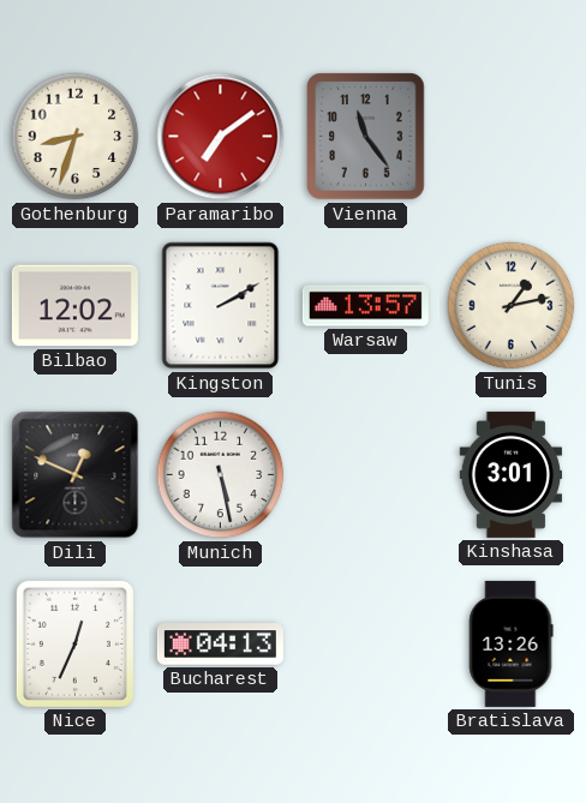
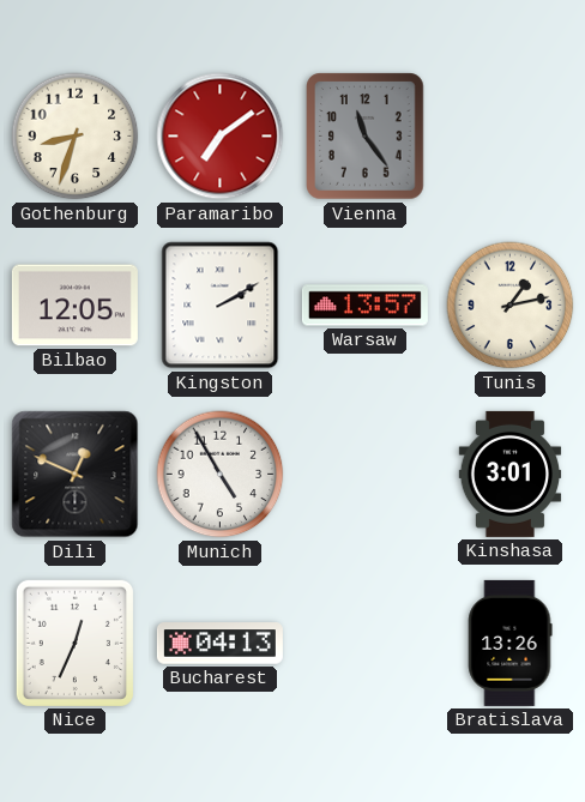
Bilbao: 12:02 -> 12:05 (74, 306)
Munich: 5:28 -> 4:55 (221, 475)
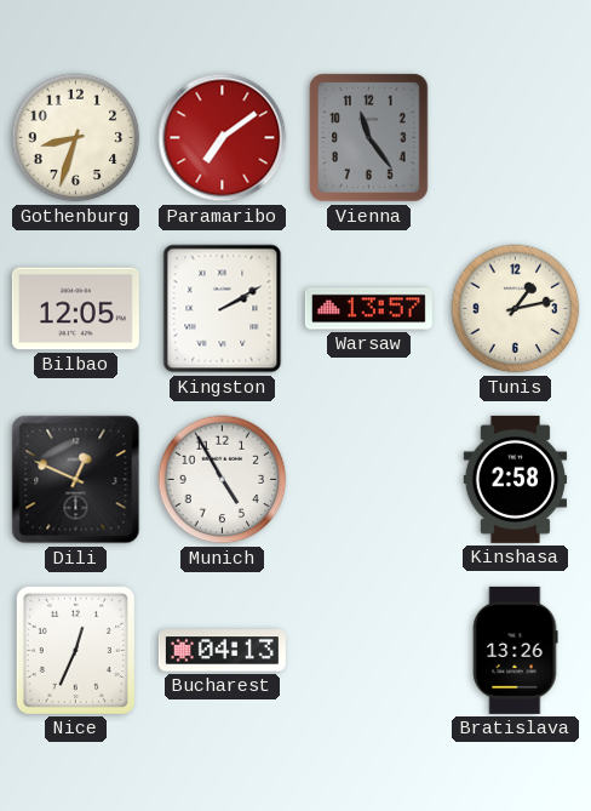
Kinshasa: 3:01 -> 2:58 (516, 479)
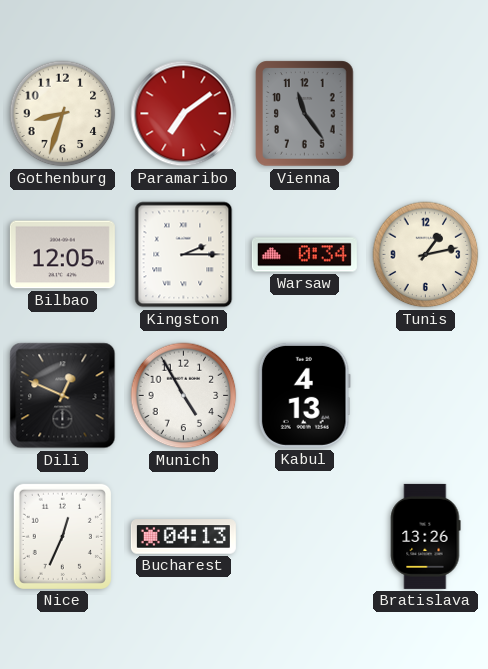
Kingston: 2:10 -> 2:15 (184, 255)
Warsaw: 13:57 -> 0:34 (304, 255)
Kabul: none -> 4:13 (304, 395)
Kinshasa: 2:58 -> none (516, 479)
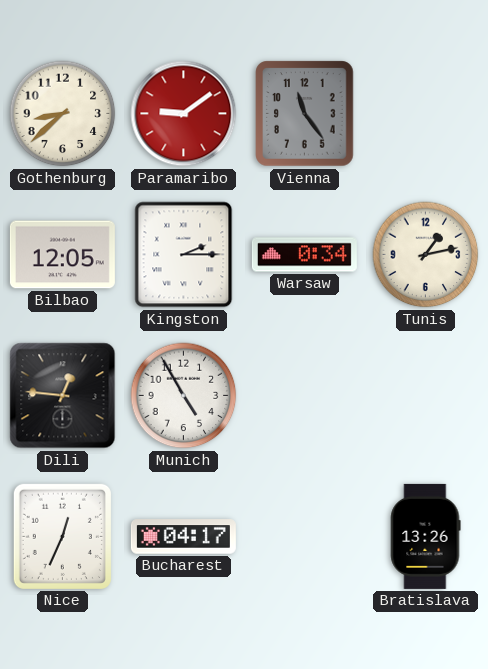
Gothenburg: 8:33 -> 8:38 (63, 114)
Paramaribo: 7:09 -> 9:09 (184, 114)
Dili: 12:49 -> 12:46 (63, 396)
Kabul: 4:13 -> none (304, 395)
Bucharest: 04:13 -> 04:17 (183, 537)
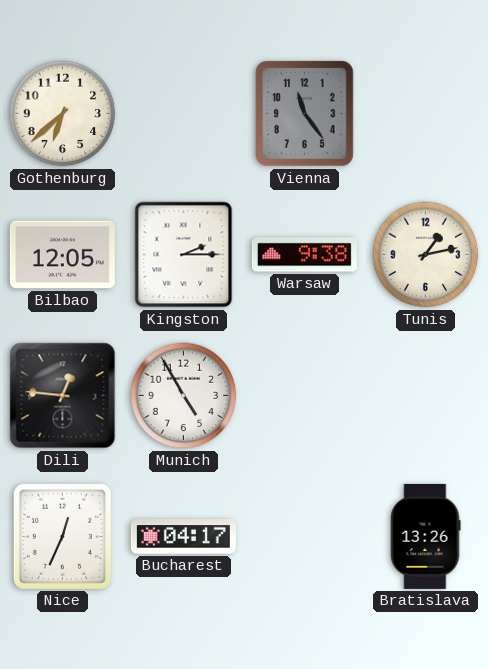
Gothenburg: 8:38 -> 6:38 (63, 114)
Paramaribo: 9:09 -> none (184, 114)
Warsaw: 0:34 -> 9:38 (304, 255)
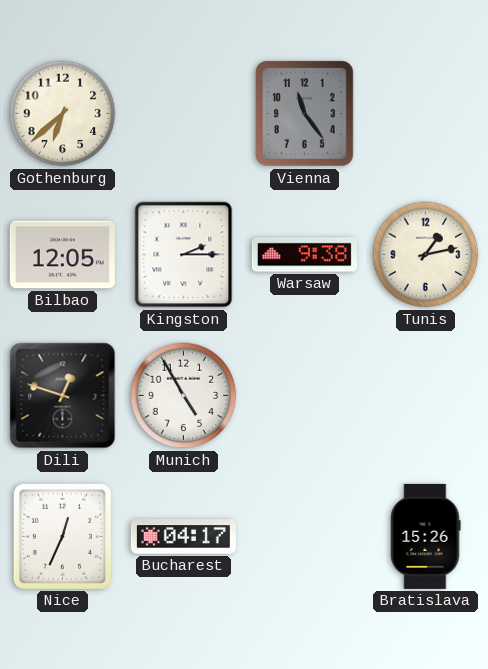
Dili: 12:46 -> 12:48 (63, 396)
Bratislava: 13:26 -> 15:26 (425, 536)
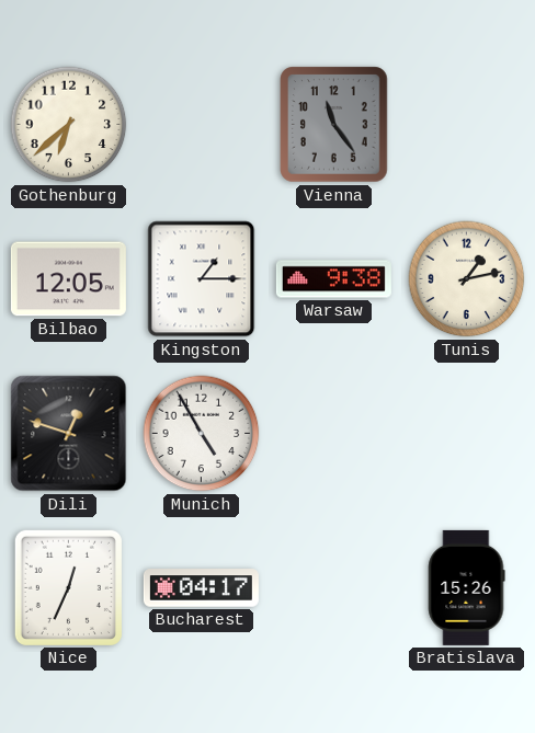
Kingston: 2:15 -> 1:15 (202, 279)
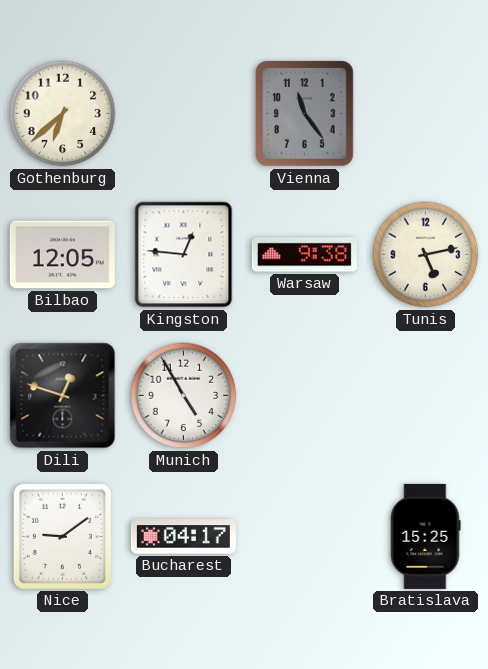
Kingston: 1:15 -> 12:46 (184, 255)
Tunis: 1:13 -> 5:13 (426, 255)
Nice: 12:34 -> 9:09 (62, 536)
Bratislava: 15:26 -> 15:25 (425, 536)
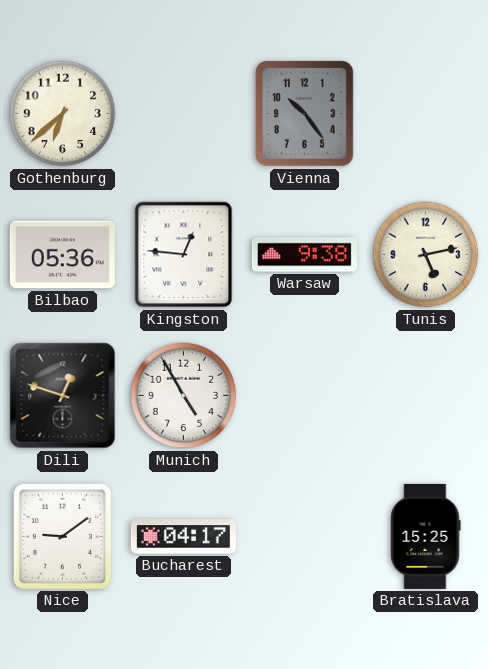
Vienna: 11:24 -> 10:24 (305, 114)
Bilbao: 12:05 -> 05:36 (62, 255)
